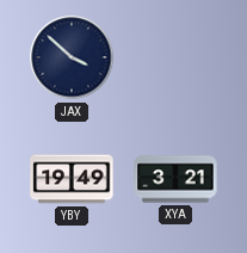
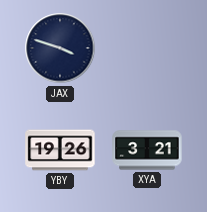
JAX: 3:52 -> 3:48 (60, 48)
YBY: 19:49 -> 19:26 (60, 150)
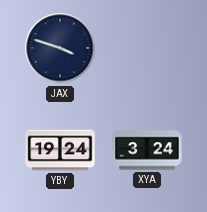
YBY: 19:26 -> 19:24 (60, 150)
XYA: 3:21 -> 3:24 (147, 150)
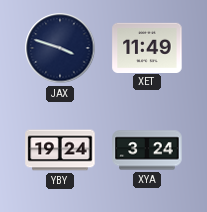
XET: none -> 11:49 (147, 47)
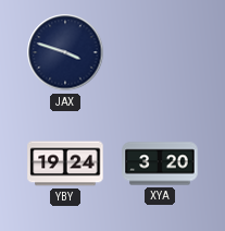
XET: 11:49 -> none (147, 47)
XYA: 3:24 -> 3:20 (160, 163)
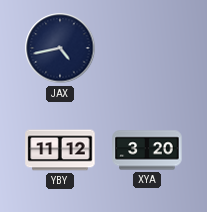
JAX: 3:48 -> 4:43 (60, 48)
YBY: 19:24 -> 11:12 (60, 150)
